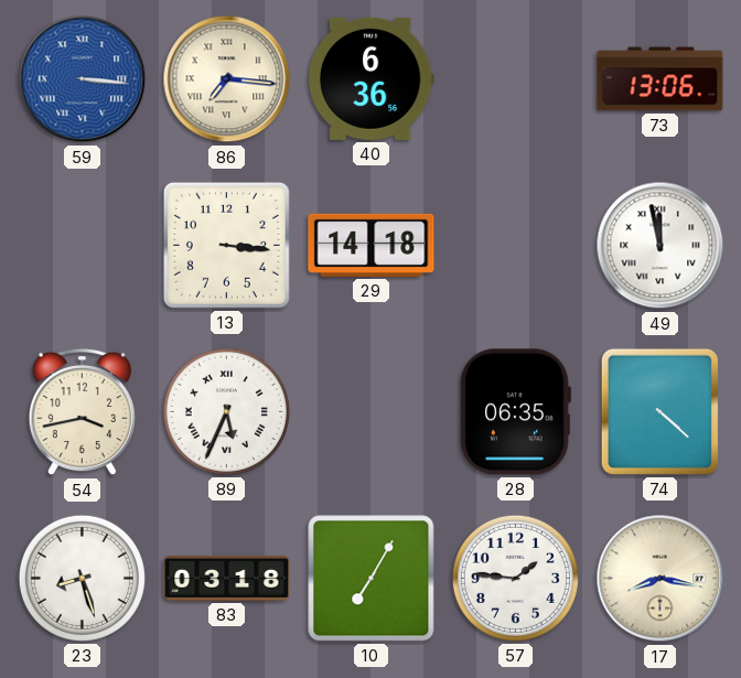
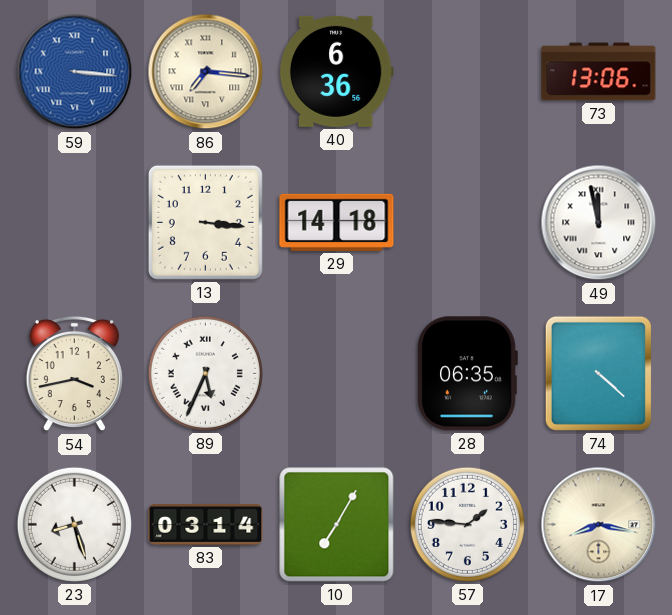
83: 03:18 -> 03:14 (206, 525)
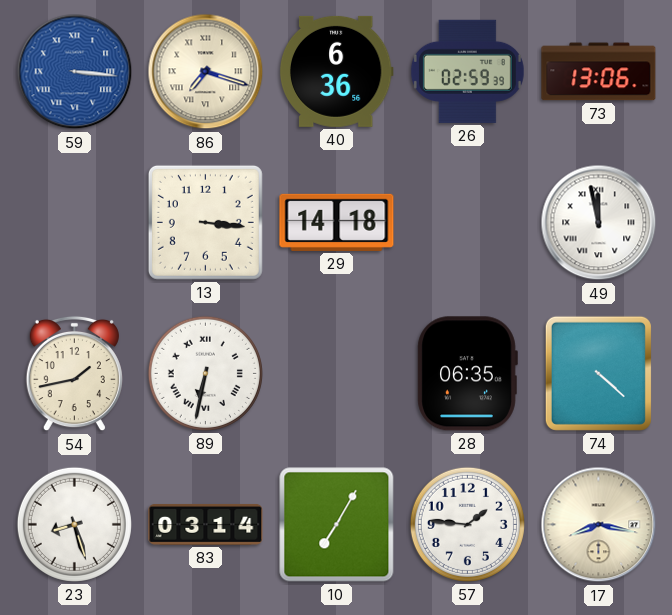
86: 7:16 -> 7:18 (206, 72)
26: none -> 02:59 (467, 71)
54: 3:43 -> 1:43 (74, 374)
89: 5:34 -> 6:32 (205, 373)
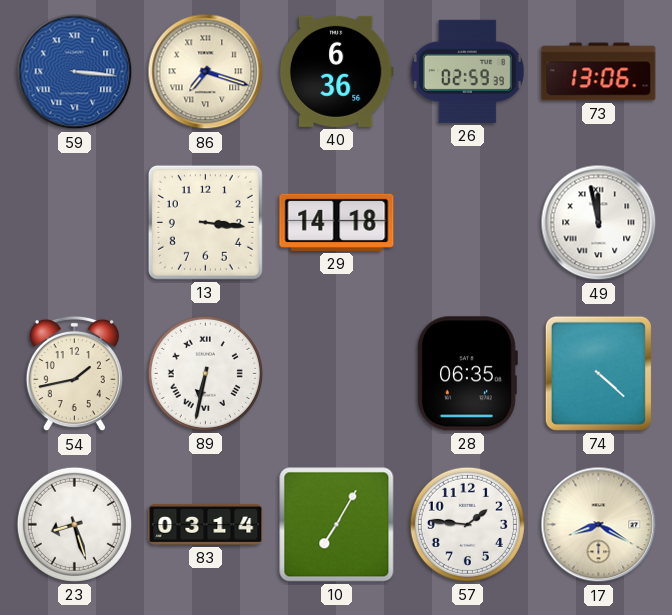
17: 8:17 -> 8:20 (599, 525)
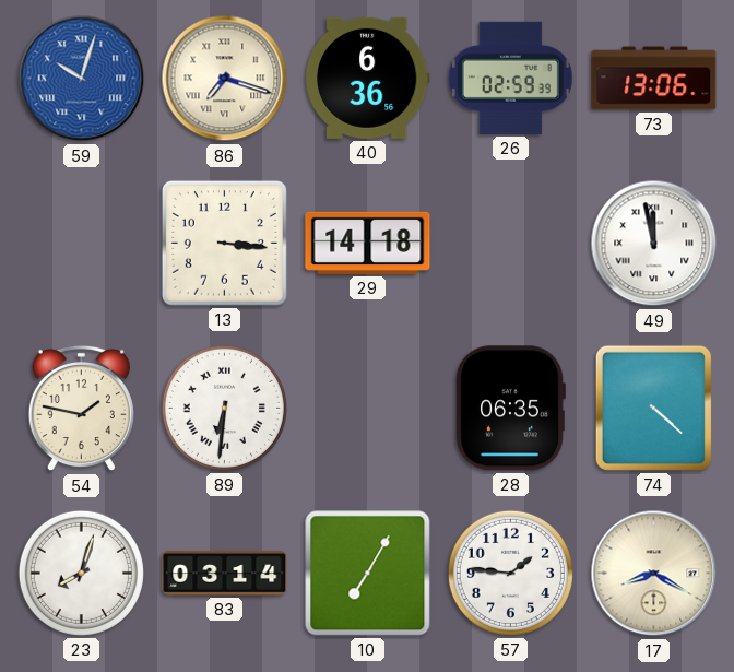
59: 3:16 -> 10:03 (82, 79)
54: 1:43 -> 1:47 (81, 409)
89: 6:32 -> 6:31 (224, 408)
23: 8:27 -> 8:03 (81, 573)
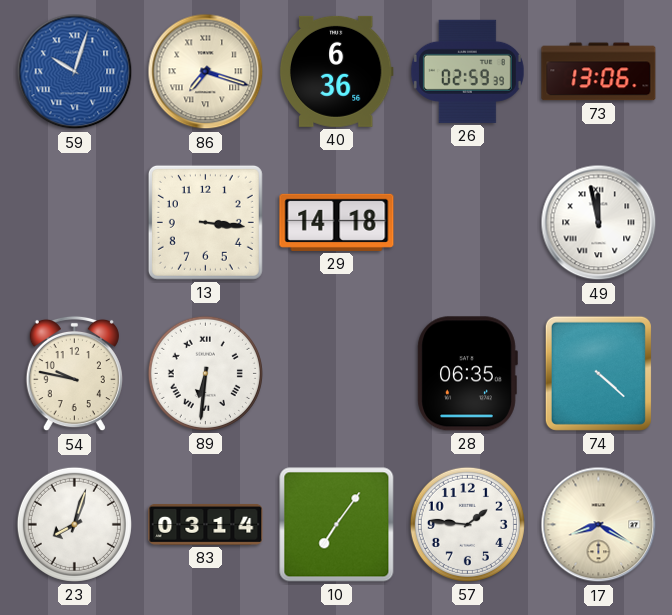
54: 1:47 -> 9:47 (74, 374)
10: 7:05 -> 7:06 (337, 525)
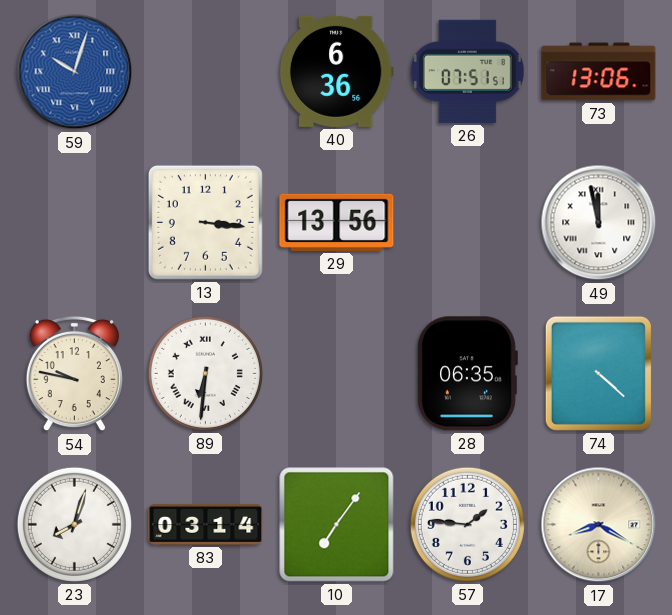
86: 7:18 -> none (206, 72)
26: 02:59 -> 07:51 (467, 71)
29: 14:18 -> 13:56 (337, 222)
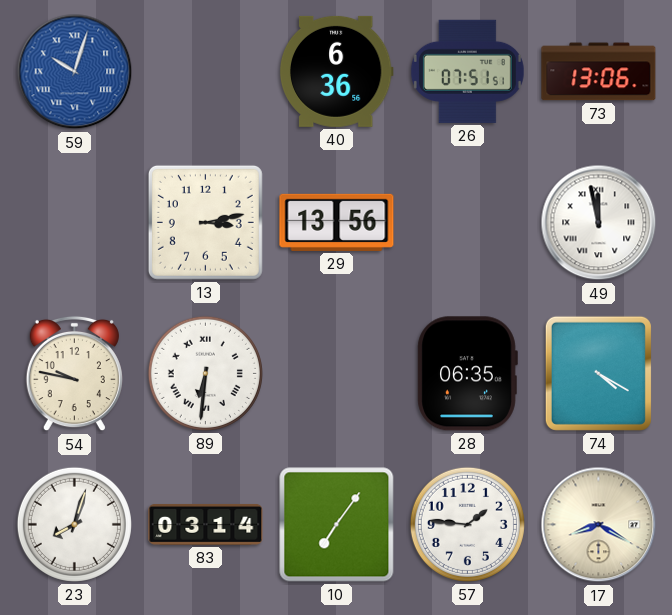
13: 3:16 -> 3:13 (205, 222)
74: 4:22 -> 4:20 (598, 373)
